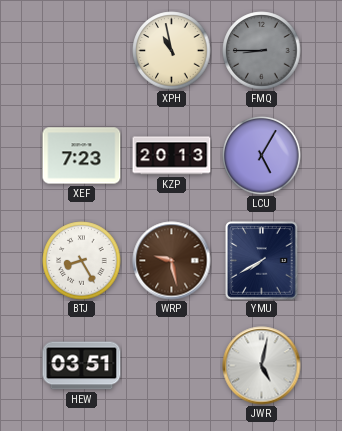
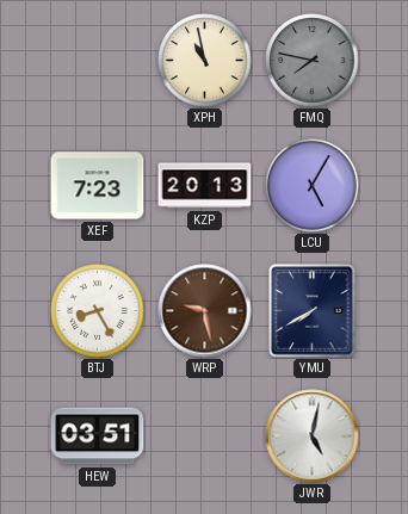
FMQ: 8:45 -> 7:47 (313, 61)
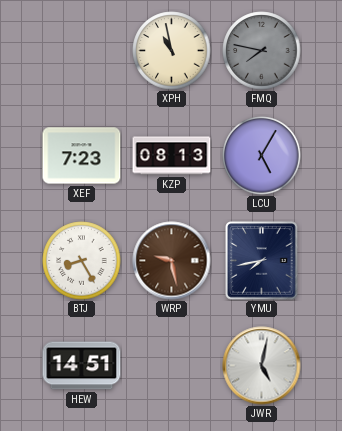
KZP: 20:13 -> 08:13 (172, 156)
YMU: 7:40 -> 7:43 (262, 261)
HEW: 03:51 -> 14:51 (82, 366)
